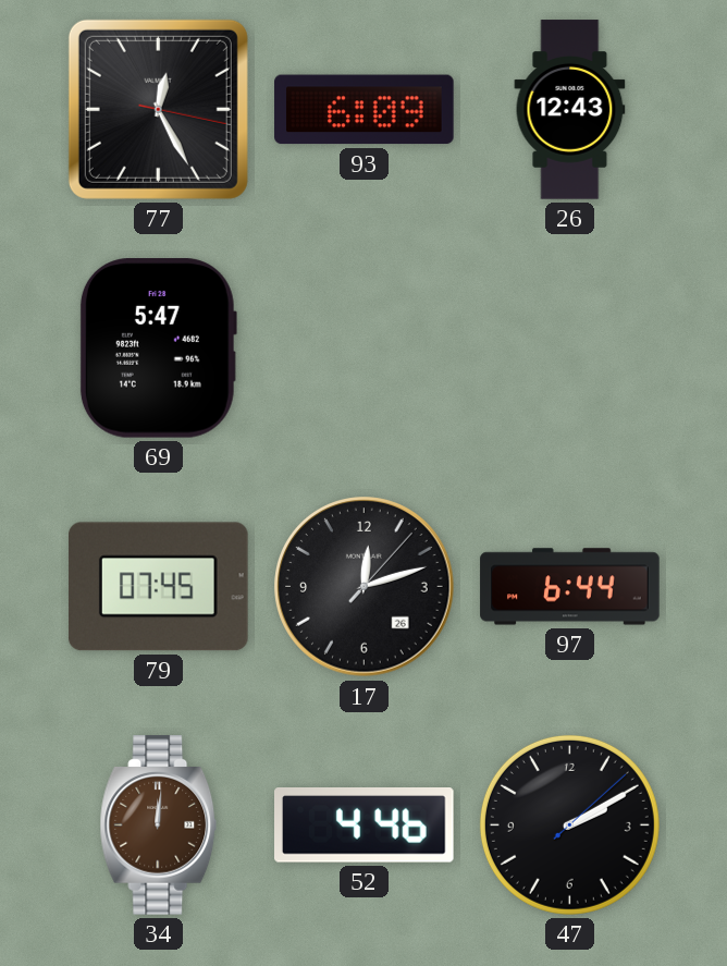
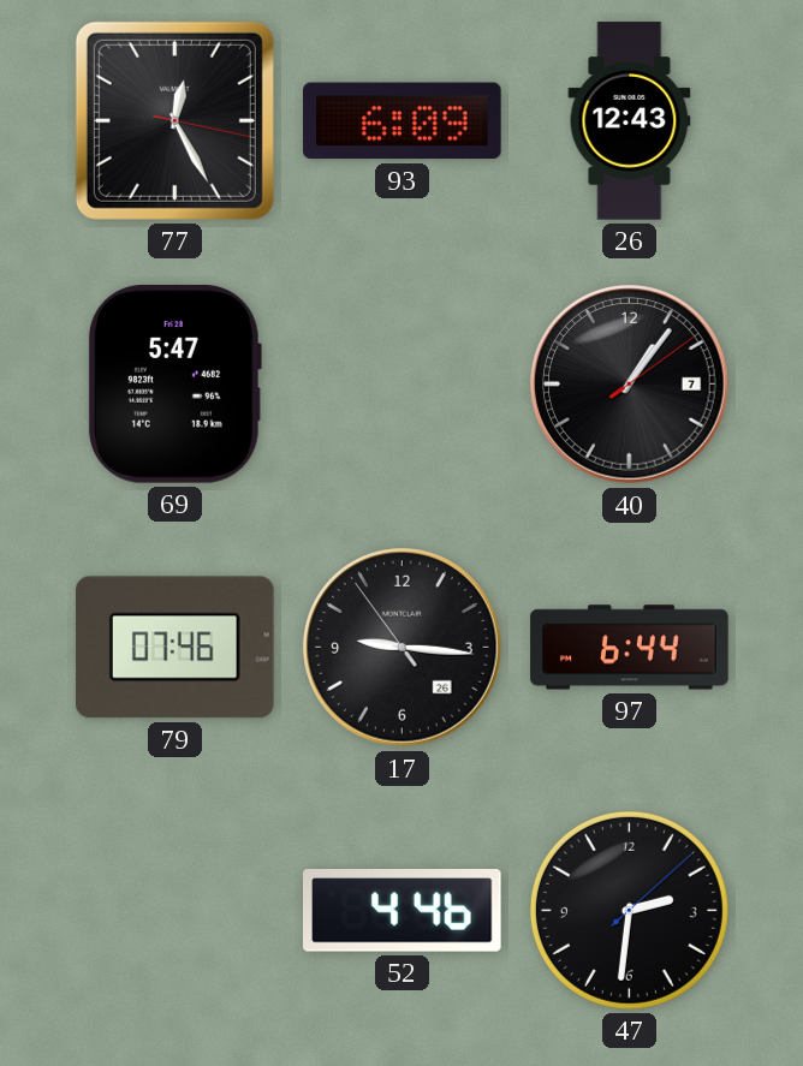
40: none -> 1:06 (630, 385)
79: 07:45 -> 07:46 (176, 648)
17: 12:12 -> 9:15 (403, 648)
34: 12:01 -> none (159, 826)
47: 2:10 -> 2:31 (629, 910)
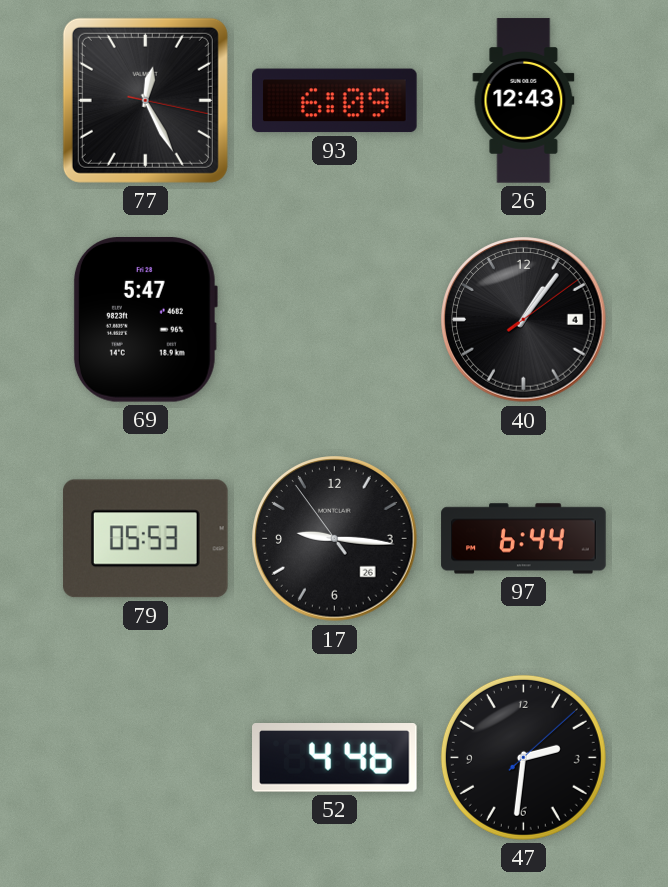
40 date: 7 -> 4 (524, 320)
79: 07:46 -> 05:53 (146, 539)
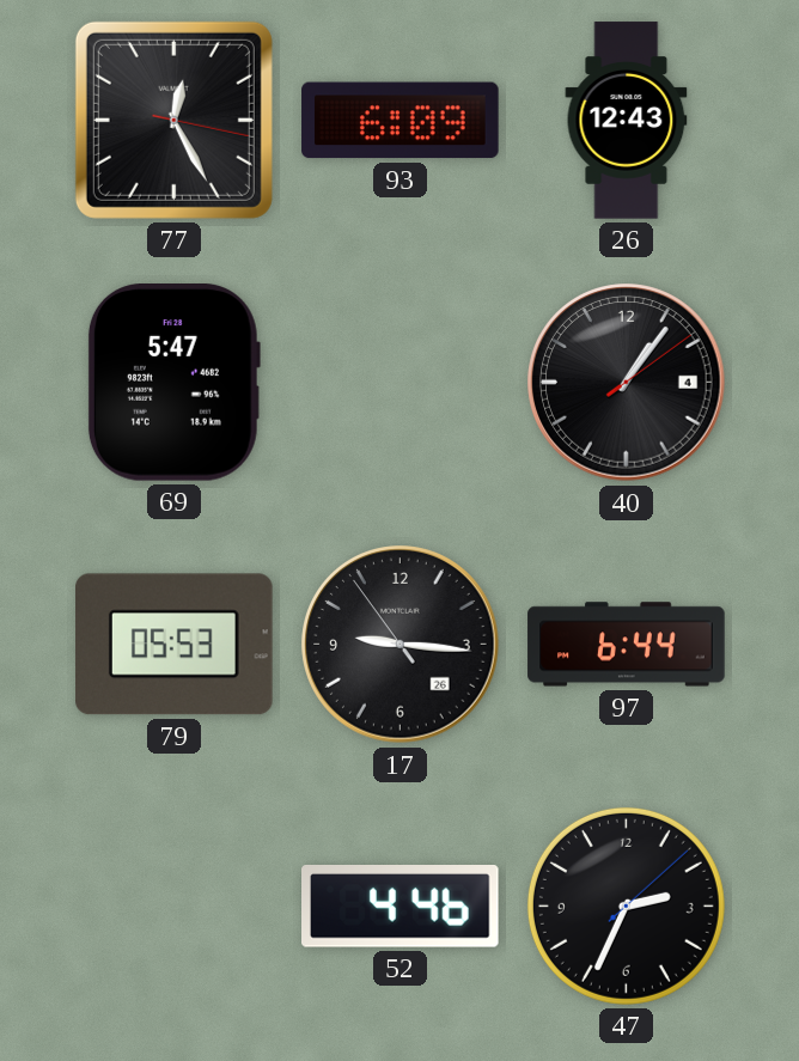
47: 2:31 -> 2:34 (626, 905)
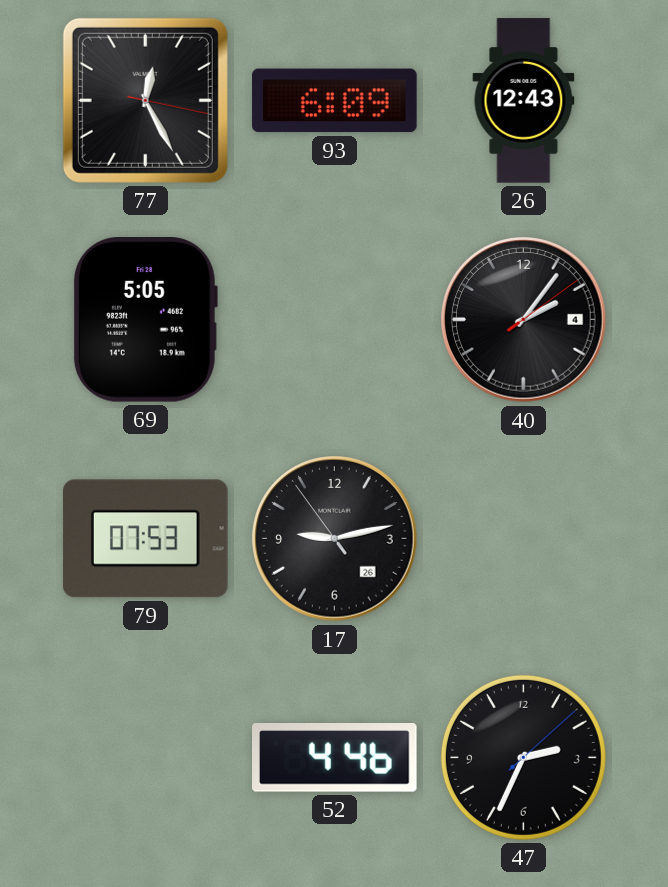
69: 5:47 -> 5:05 (145, 320)
40: 1:06 -> 2:06 (524, 320)
79: 05:53 -> 07:53 (146, 539)
17: 9:15 -> 9:12 (335, 539)
97: 6:44 -> none (627, 645)
